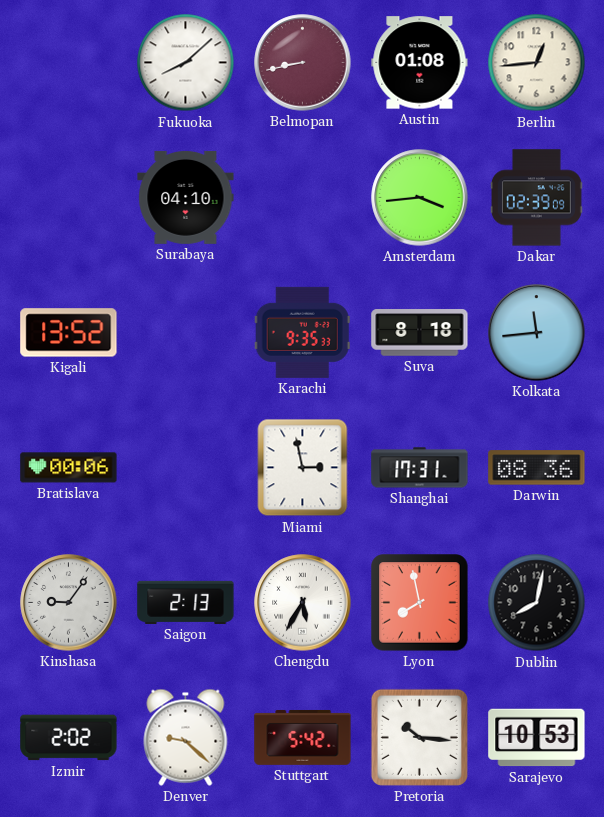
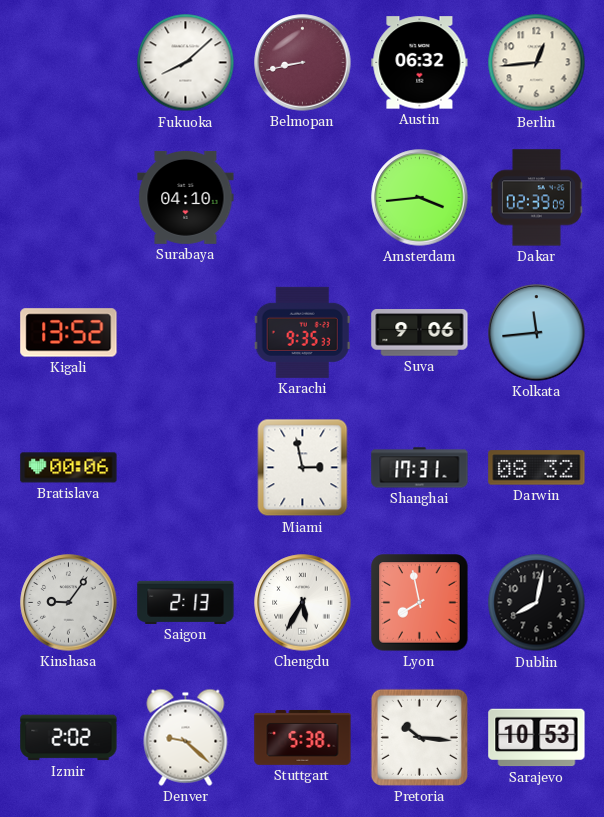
Austin: 01:08 -> 06:32 (420, 63)
Suva: 8:18 -> 9:06 (420, 333)
Darwin: 08:36 -> 08:32 (537, 468)
Stuttgart: 5:42 -> 5:38 (303, 737)
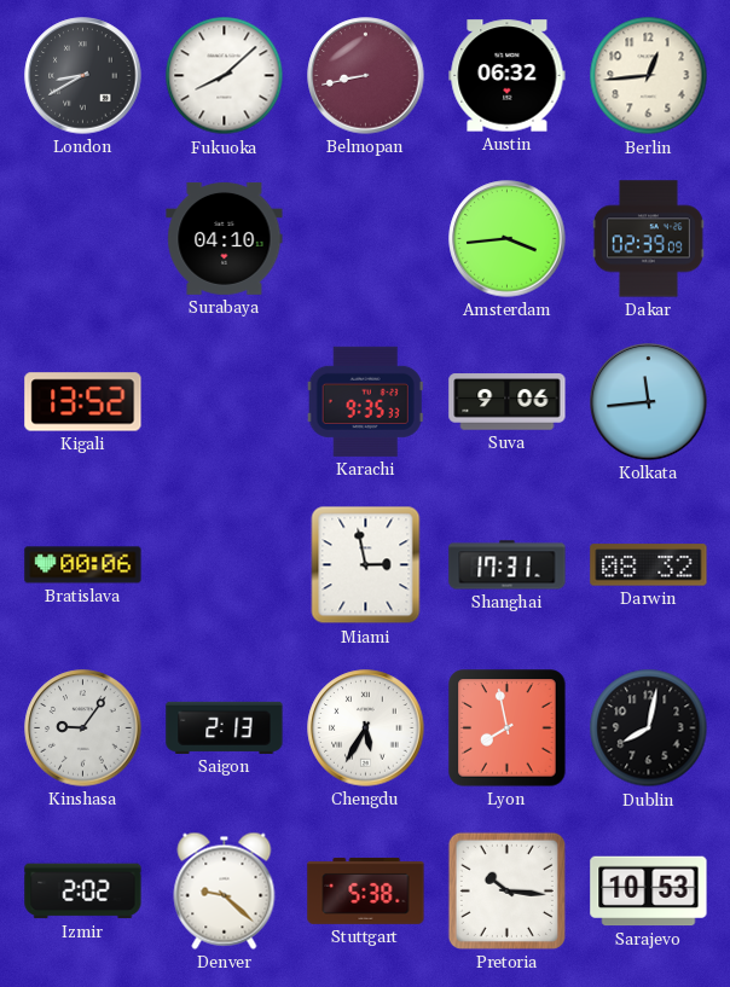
London: none -> 8:40 (83, 76)
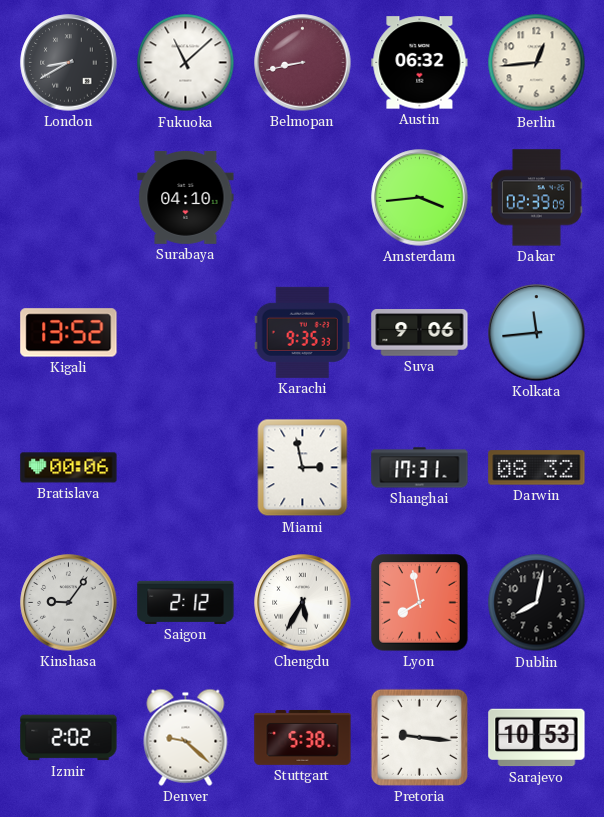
Fukuoka: 8:08 -> 11:08 (186, 63)
Saigon: 2:13 -> 2:12 (186, 602)
Pretoria: 10:16 -> 9:16 (419, 737)
